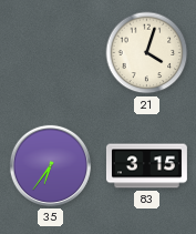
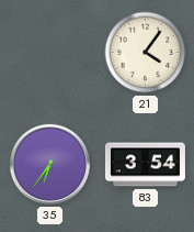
21: 4:03 -> 4:06 (146, 53)
83: 3:15 -> 3:54 (145, 165)
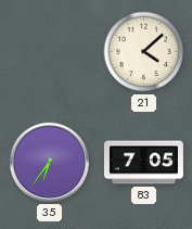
21: 4:06 -> 4:08 (144, 52)
83: 3:54 -> 7:05 (143, 163)
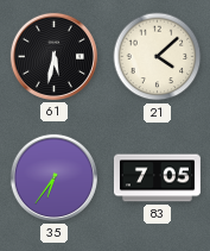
61: none -> 5:32 (53, 56)
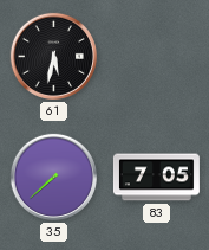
21: 4:08 -> none (158, 57)
35: 6:36 -> 7:38 (53, 177)
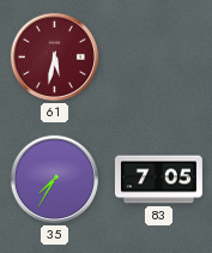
61 dial: black -> burgundy (54, 56)
35: 7:38 -> 7:35 (54, 179)
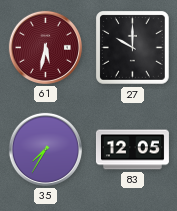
27: none -> 10:00 (133, 48)
83: 7:05 -> 12:05 (132, 150)
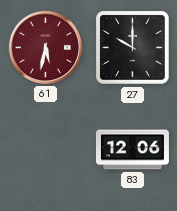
35: 7:35 -> none (45, 149)
83: 12:05 -> 12:06 (132, 150)
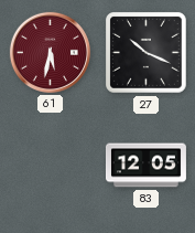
27: 10:00 -> 10:19 (147, 53)
83: 12:06 -> 12:05 (145, 166)
